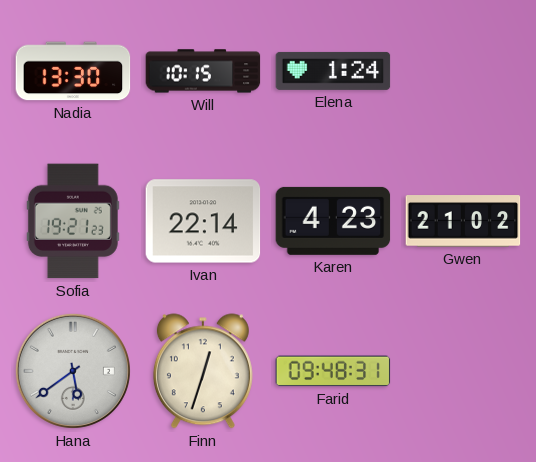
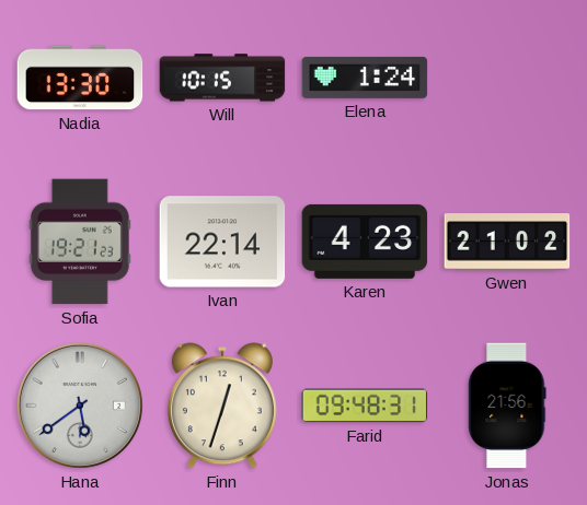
Jonas: none -> 21:56 (507, 406)
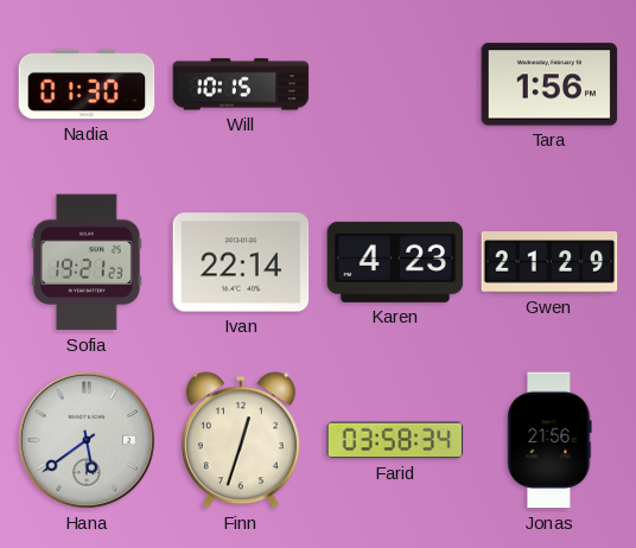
Nadia: 13:30 -> 01:30 (87, 84)
Elena: 1:24 -> none (365, 78)
Tara: none -> 1:56 (549, 84)
Gwen: 21:02 -> 21:29 (549, 262)
Farid: 09:48 -> 03:58 (395, 440)
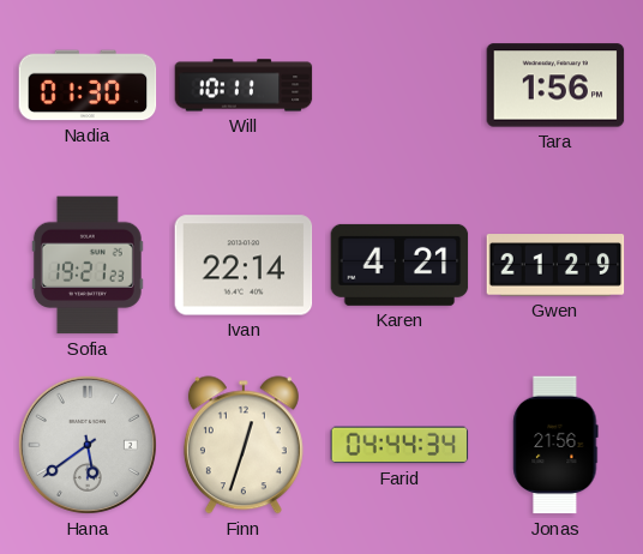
Will: 10:15 -> 10:11 (244, 85)
Karen: 4:23 -> 4:21 (399, 265)
Farid: 03:58 -> 04:44 (399, 445)
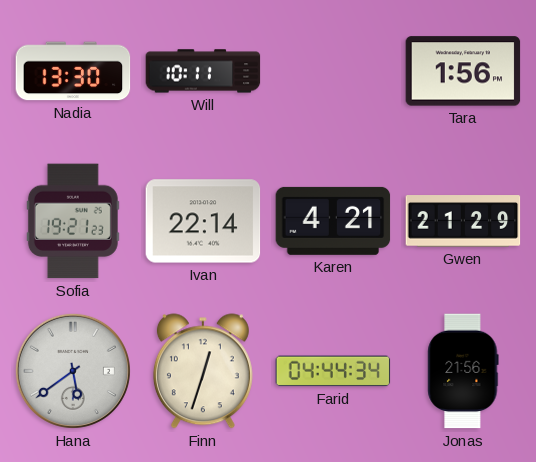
Nadia: 01:30 -> 13:30 (73, 71)
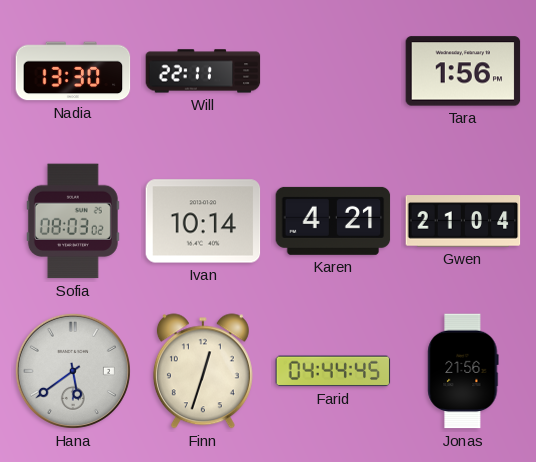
Will: 10:11 -> 22:11 (203, 71)
Sofia: 19:21 -> 08:03 (73, 221)
Ivan: 22:14 -> 10:14 (203, 221)
Gwen: 21:29 -> 21:04 (463, 221)
Farid: 04:44:34 -> 04:44:45 (333, 371)
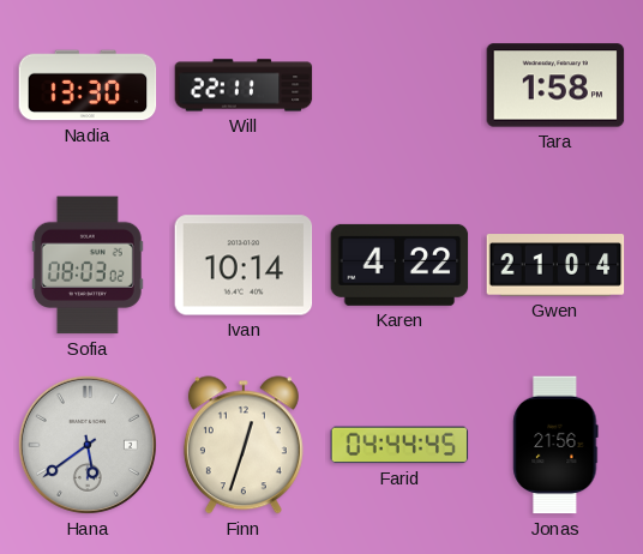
Tara: 1:56 -> 1:58 (555, 85)
Karen: 4:21 -> 4:22 (399, 265)
